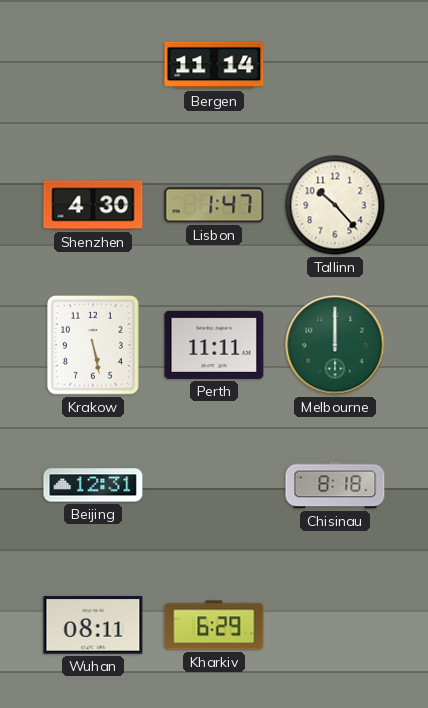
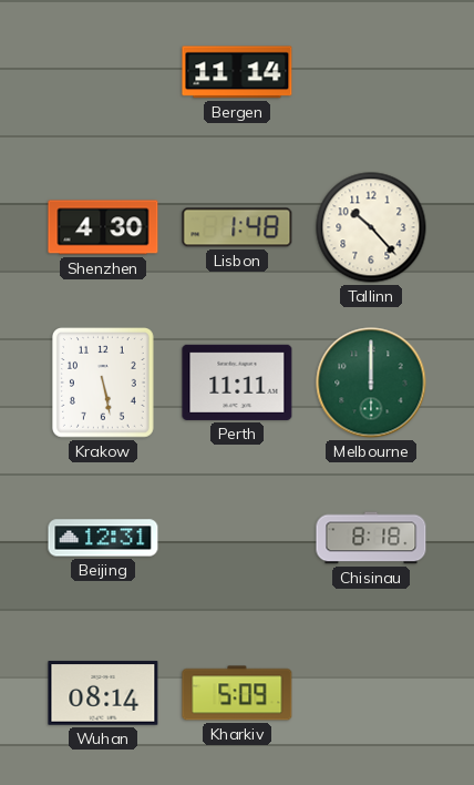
Lisbon: 1:47 -> 1:48 (237, 227)
Wuhan: 08:11 -> 08:14 (103, 693)
Kharkiv: 6:29 -> 5:09 (237, 693)
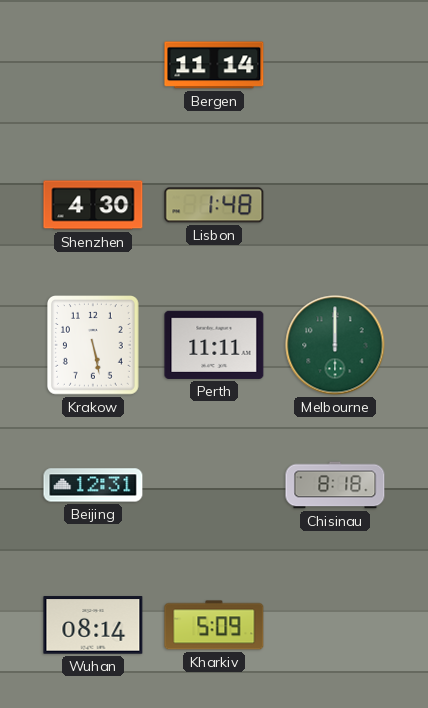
Tallinn: 10:23 -> none (371, 227)
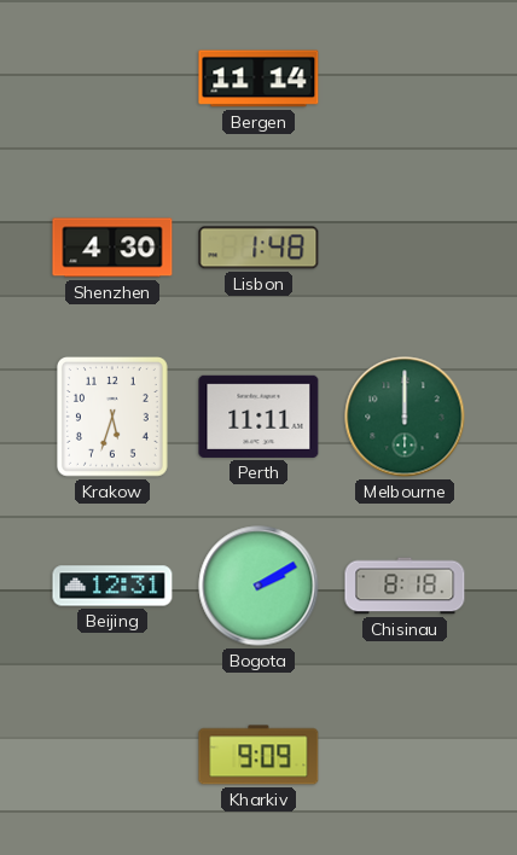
Krakow: 5:28 -> 5:33 (112, 418)
Bogota: none -> 2:10 (258, 586)
Wuhan: 08:14 -> none (93, 625)
Kharkiv: 5:09 -> 9:09 (258, 755)
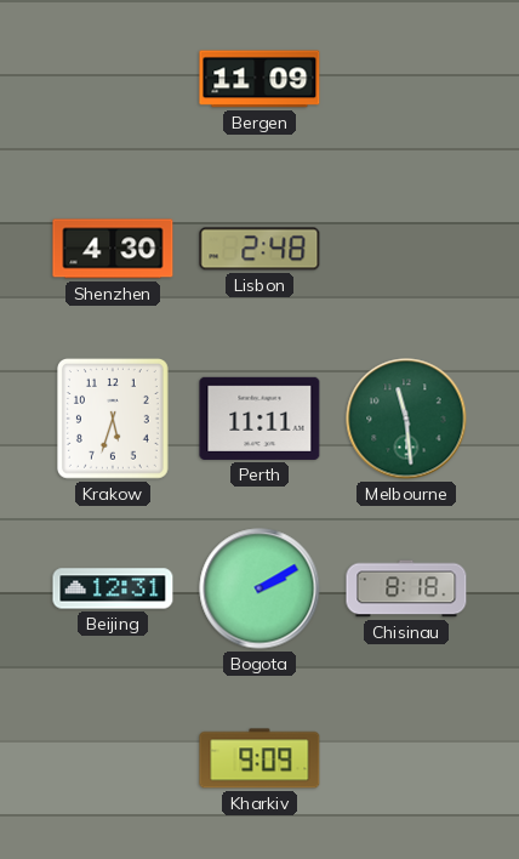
Bergen: 11:14 -> 11:09 (259, 79)
Lisbon: 1:48 -> 2:48 (259, 249)
Melbourne: 12:00 -> 11:29 (406, 419)
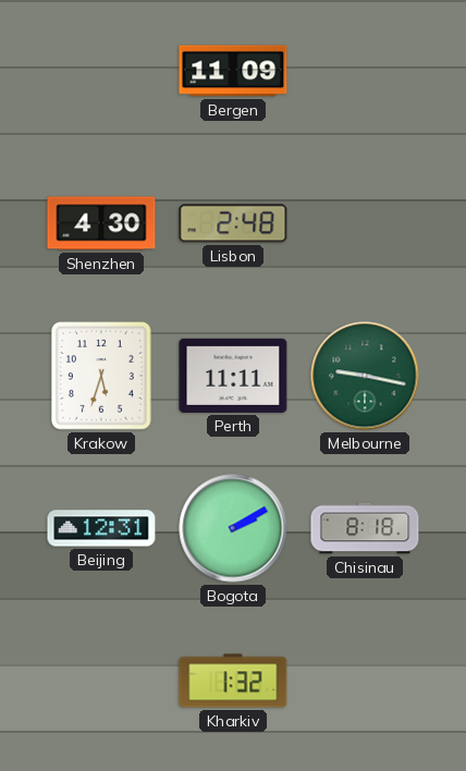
Melbourne: 11:29 -> 9:17 (365, 376)
Kharkiv: 9:09 -> 1:32 (233, 681)
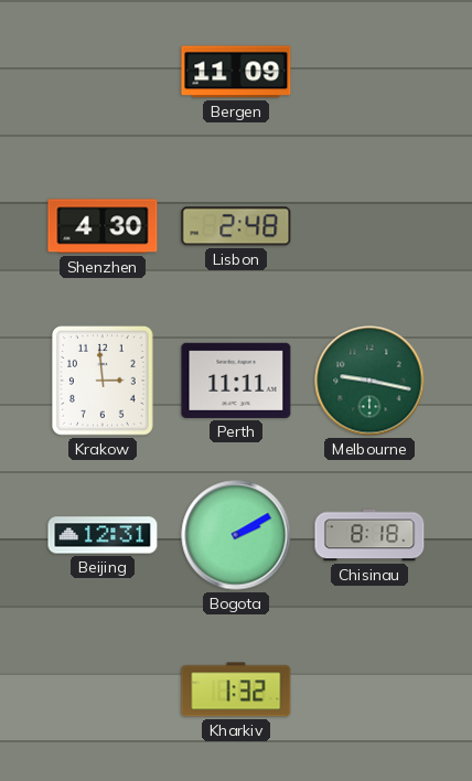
Krakow: 5:33 -> 2:59 (103, 382)
